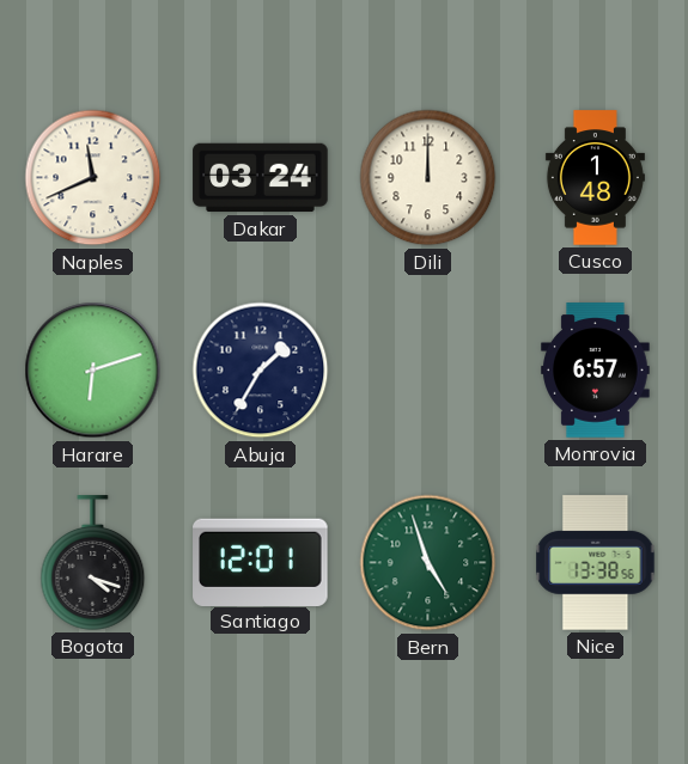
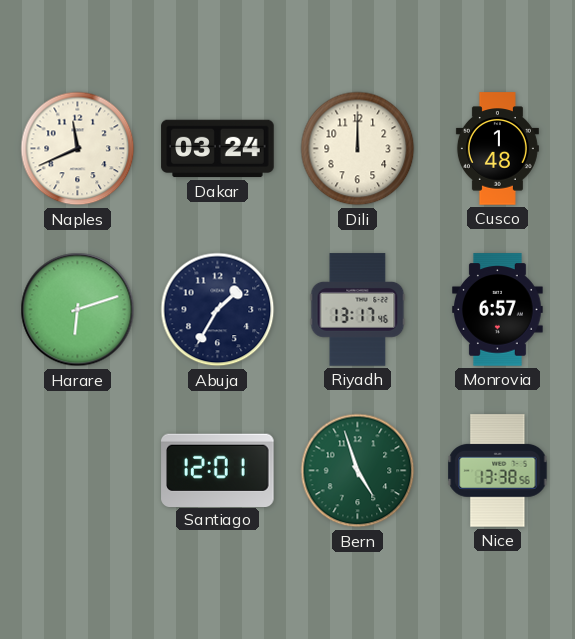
Riyadh: none -> 13:17 (358, 310)
Bogota: 4:18 -> none (93, 563)
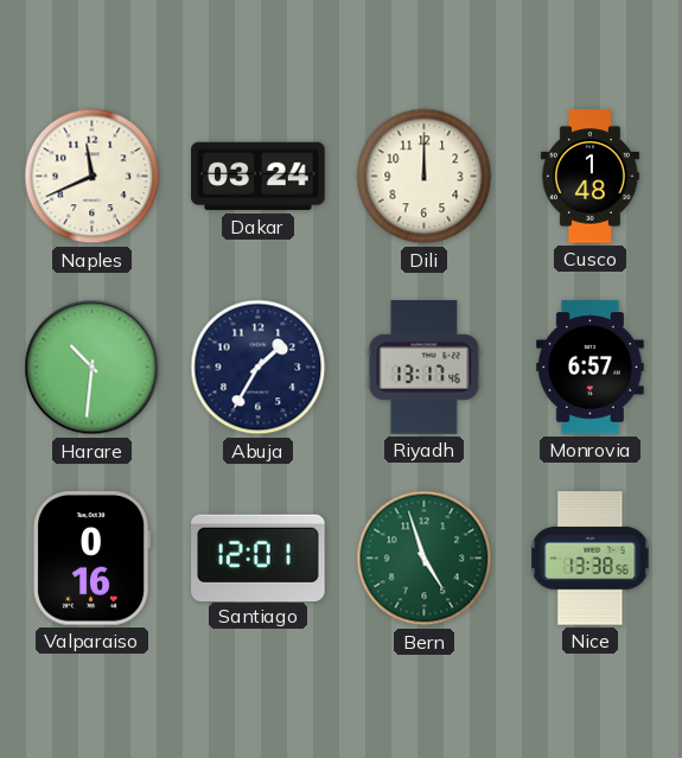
Harare: 6:12 -> 10:31 (93, 368)
Valparaiso: none -> 0:16 (93, 559)
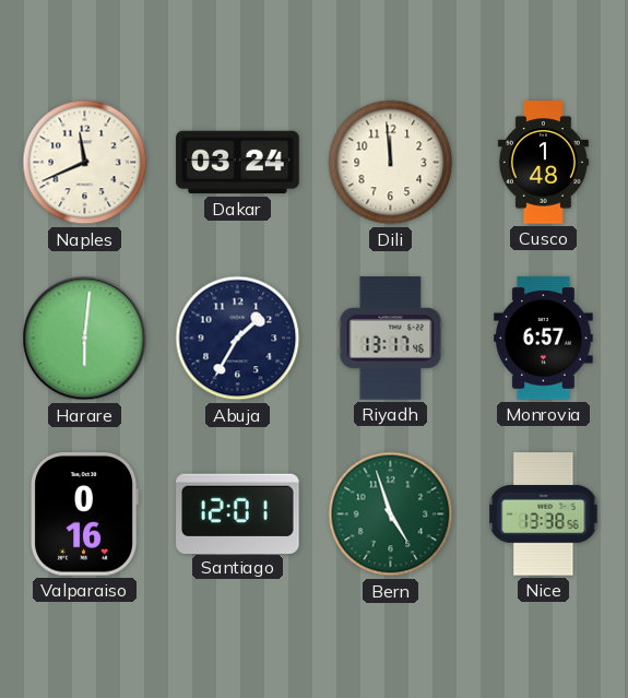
Dili: 12:00 -> 11:59 (391, 163)
Harare: 10:31 -> 6:01 (85, 339)
